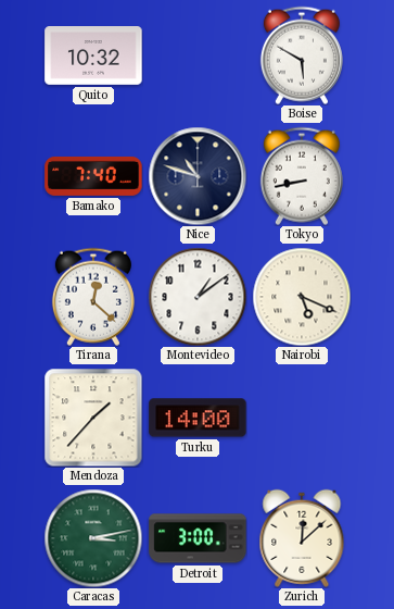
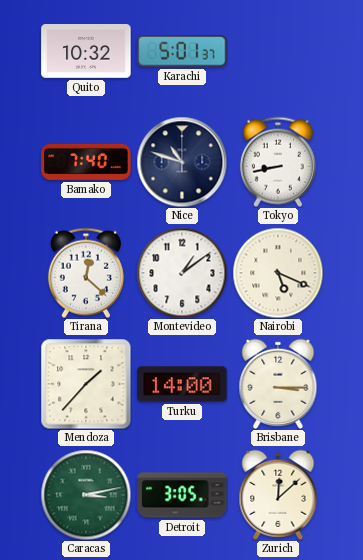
Karachi: none -> 5:01 (182, 51)
Boise: 5:50 -> none (302, 55)
Brisbane: none -> 3:15 (278, 384)
Detroit: 3:00 -> 3:05 (182, 495)
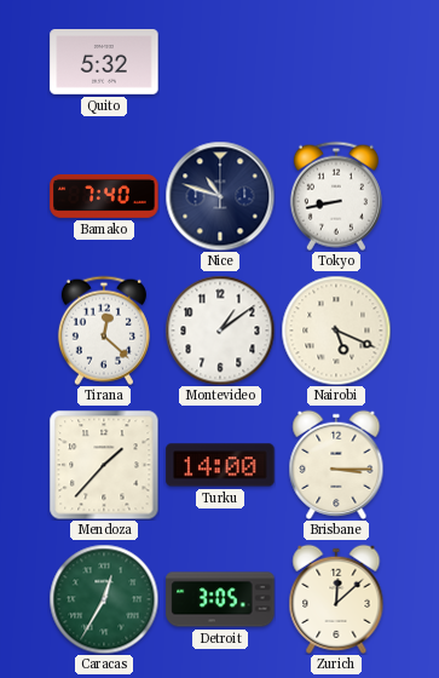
Quito: 10:32 -> 5:32 (104, 63)
Karachi: 5:01 -> none (182, 51)
Caracas: 3:13 -> 12:35 (104, 599)
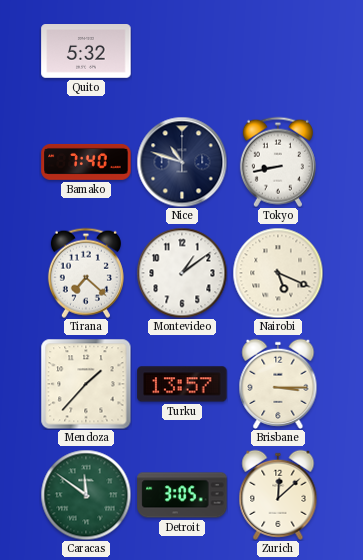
Tirana: 12:22 -> 7:22 (86, 273)
Turku: 14:00 -> 13:57 (182, 384)
Caracas: 12:35 -> 11:51 (86, 495)
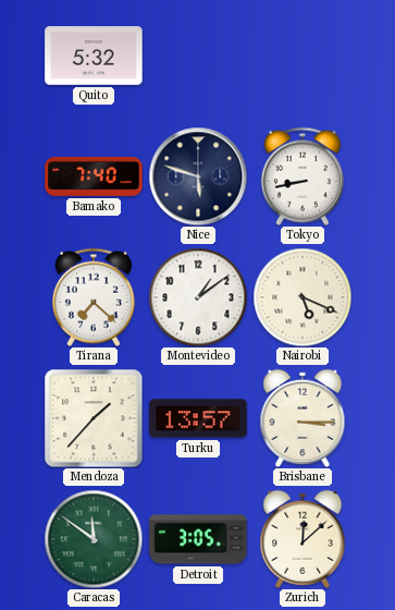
Nice: 10:48 -> 5:48 (198, 176)
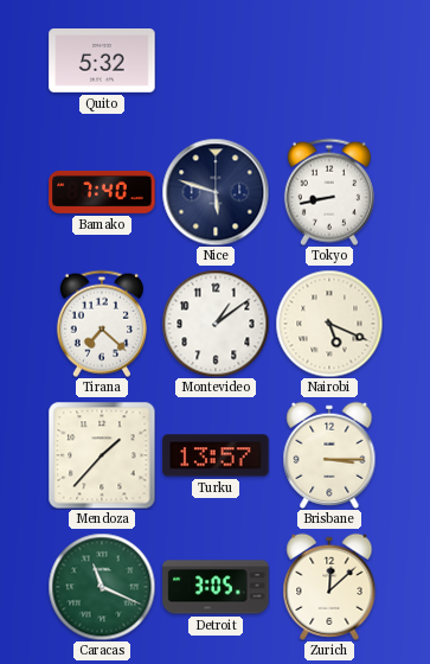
Caracas: 11:51 -> 11:19 (102, 587)
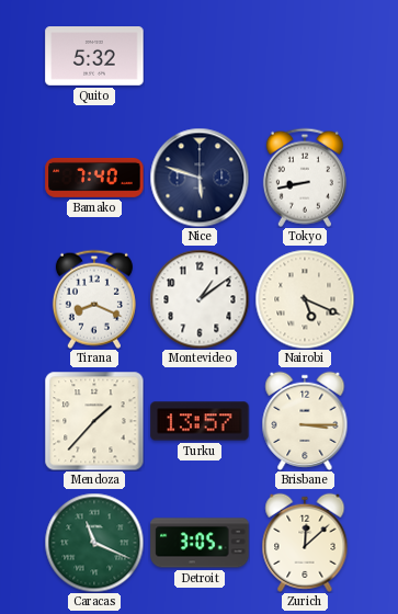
Tirana: 7:22 -> 8:19 (94, 299)
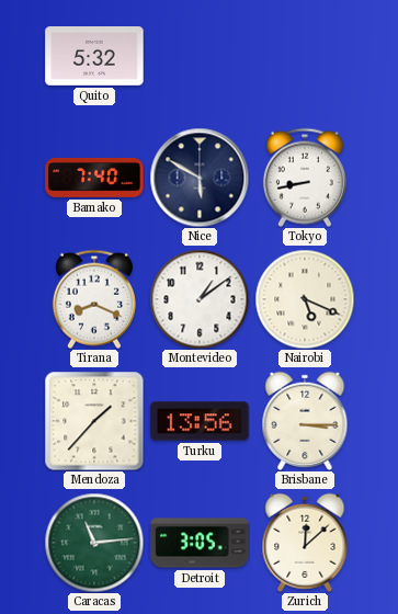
Nice: 5:48 -> 5:50 (200, 178)
Turku: 13:57 -> 13:56 (200, 421)
Caracas: 11:19 -> 11:14 (94, 543)
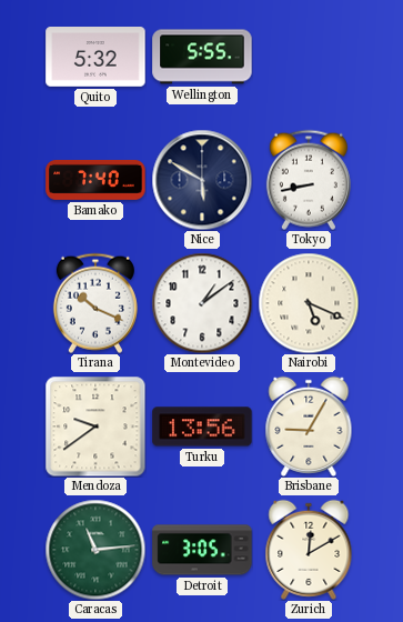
Wellington: none -> 5:55 (202, 57)
Tirana: 8:19 -> 10:19 (95, 303)
Mendoza: 1:37 -> 9:39 (95, 427)
Brisbane: 3:15 -> 9:05 (309, 427)
Zurich: 12:08 -> 12:10 (309, 550)
